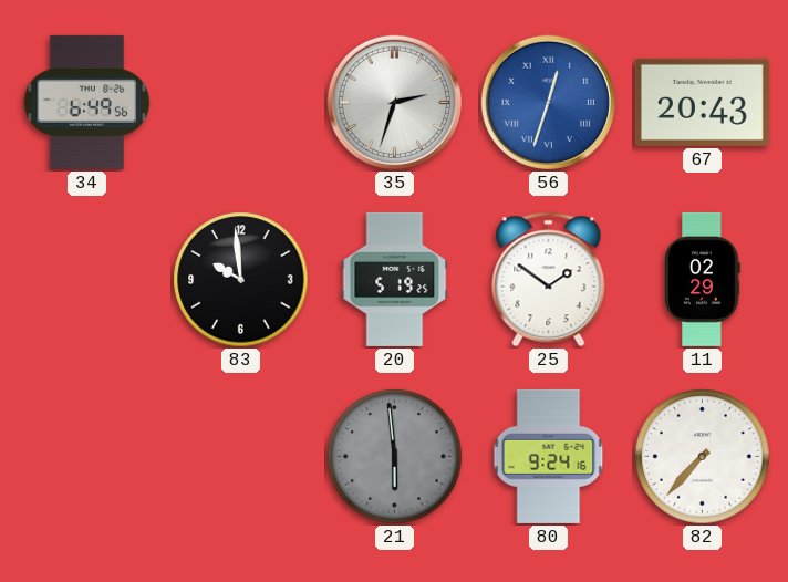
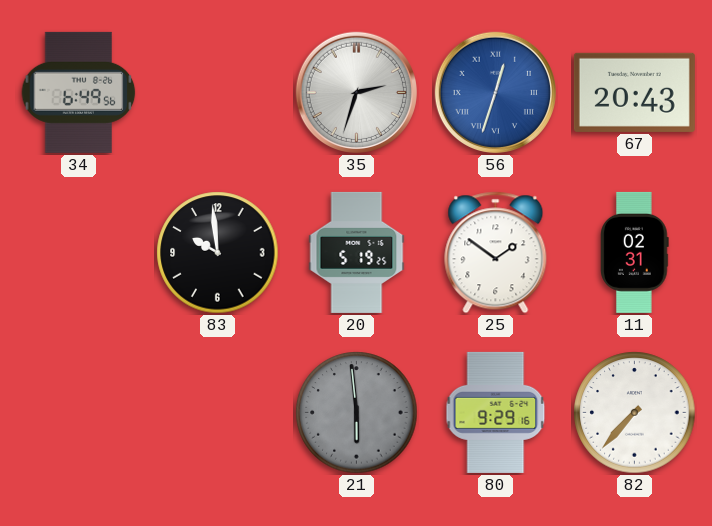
11: 02:29 -> 02:31 (635, 252)
80: 9:24 -> 9:29 (496, 412)
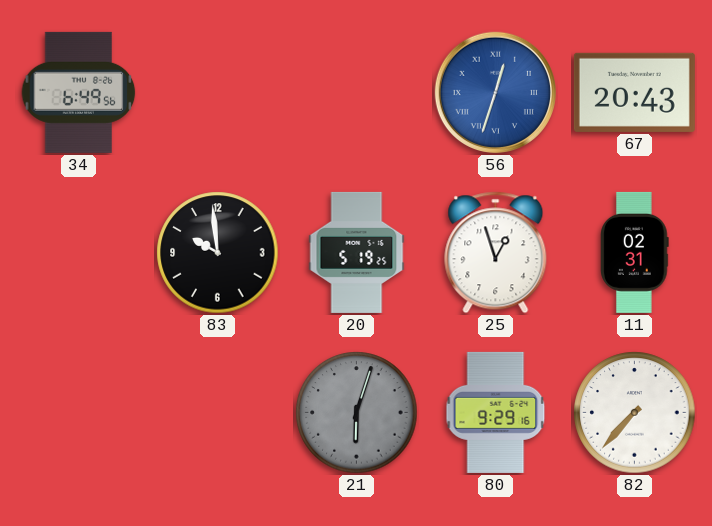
35: 2:33 -> none (356, 92)
25: 1:51 -> 12:57 (496, 253)
21: 5:59 -> 6:03 (357, 413)
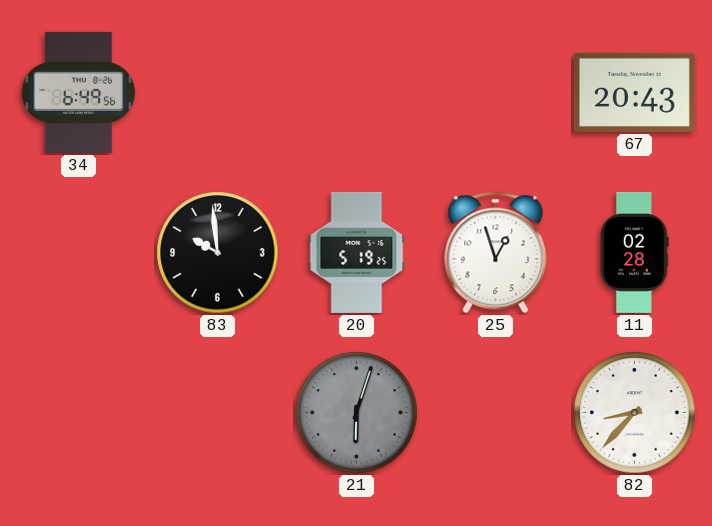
56: 12:33 -> none (495, 92)
11: 02:31 -> 02:28 (635, 252)
80: 9:29 -> none (496, 412)
82: 7:37 -> 8:37 (635, 413)
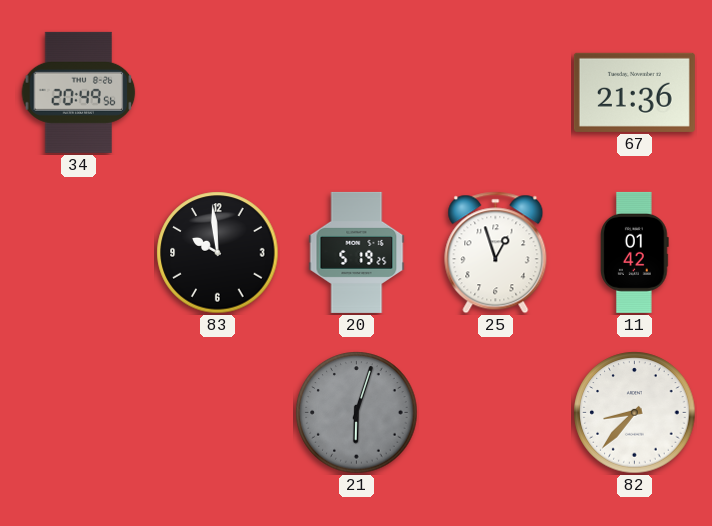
34: 6:49 -> 20:49 (79, 92)
67: 20:43 -> 21:36 (634, 92)
11: 02:28 -> 01:42 (635, 252)
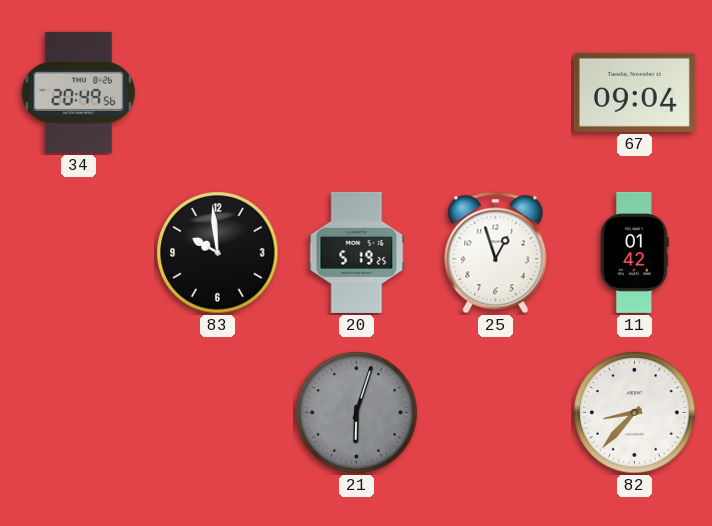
67: 21:36 -> 09:04 (634, 92)
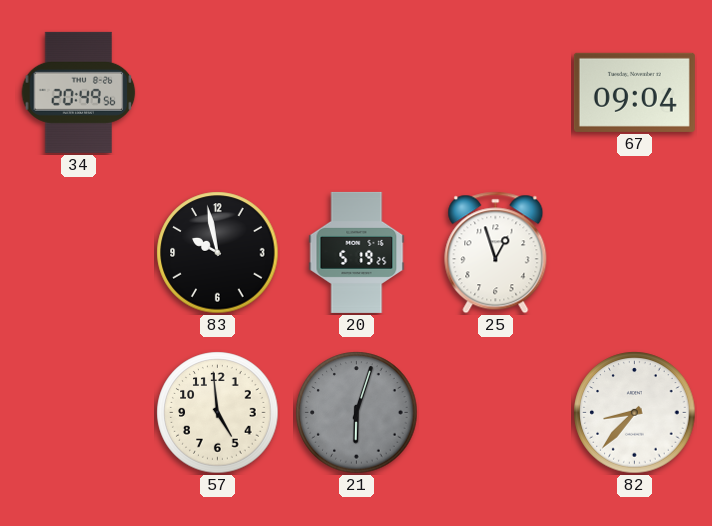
83: 9:59 -> 9:58 (218, 253)
11: 01:42 -> none (635, 252)
57: none -> 4:59 (218, 413)
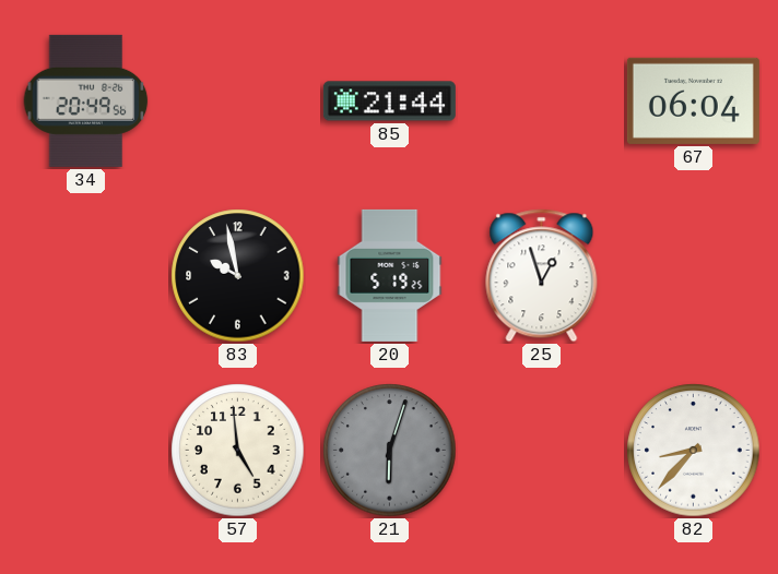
85: none -> 21:44 (389, 101)
67: 09:04 -> 06:04 (693, 100)
